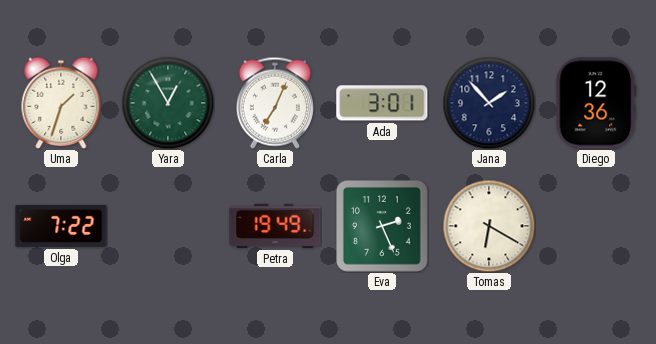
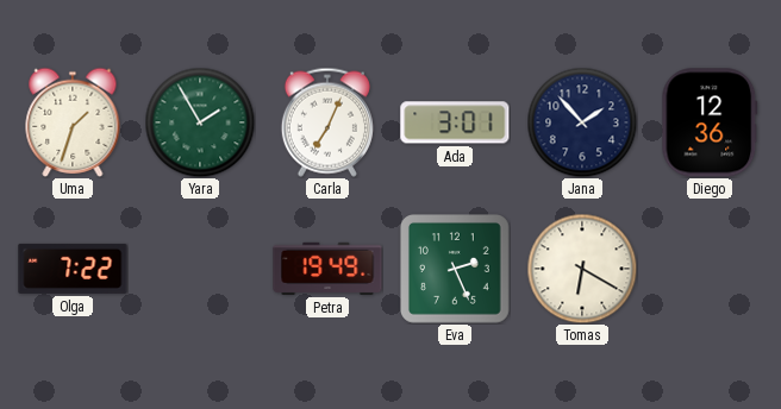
Yara: 12:55 -> 1:55 (200, 122)
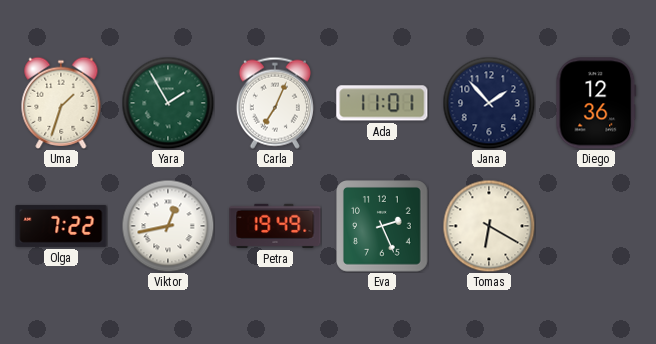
Ada: 3:01 -> 11:01 (382, 103)
Viktor: none -> 12:43 (168, 226)
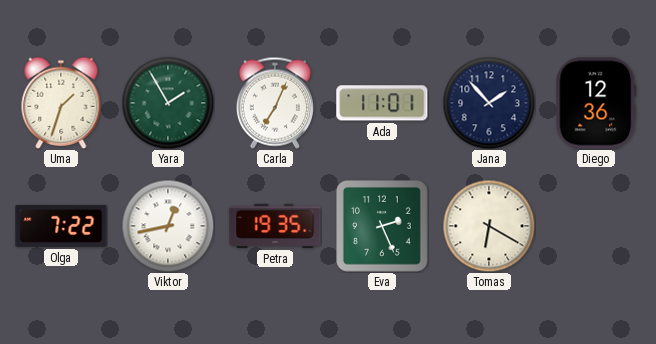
Petra: 19:49 -> 19:35 (275, 226)
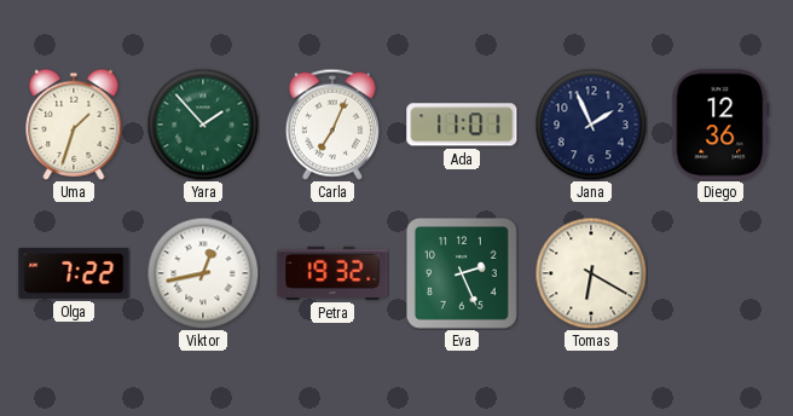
Yara: 1:55 -> 1:53 (203, 125)
Jana: 1:53 -> 1:56 (591, 125)
Petra: 19:35 -> 19:32 (332, 273)
